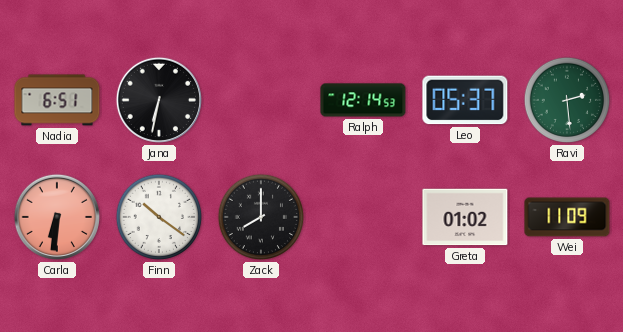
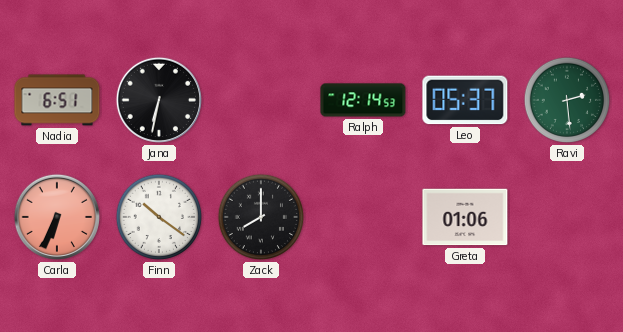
Carla: 6:31 -> 6:34 (57, 217)
Greta: 01:02 -> 01:06 (465, 217)
Wei: 11:09 -> none (567, 217)
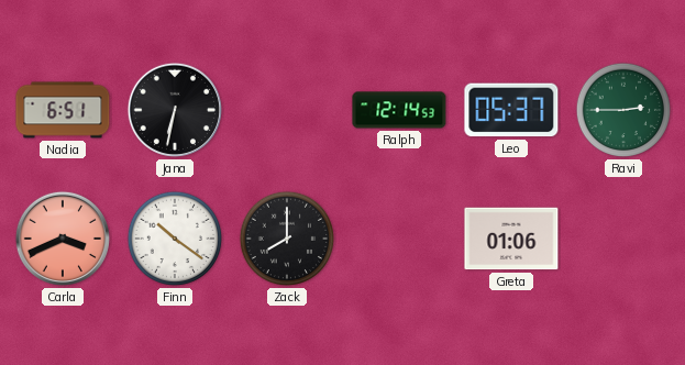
Ravi: 2:29 -> 2:45 (623, 110)
Carla: 6:34 -> 3:41 (63, 239)
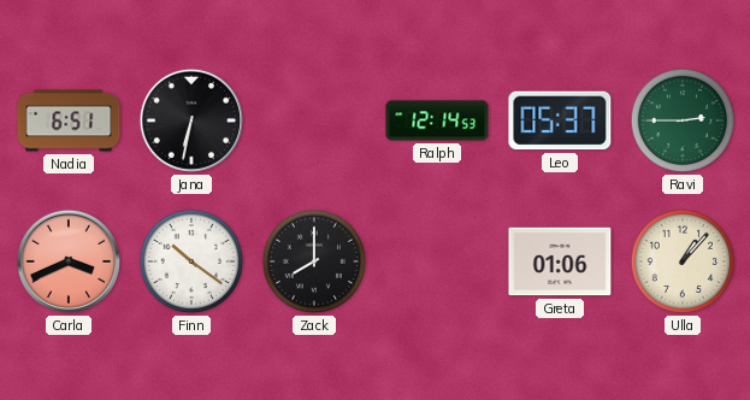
Ulla: none -> 1:07 (683, 261)
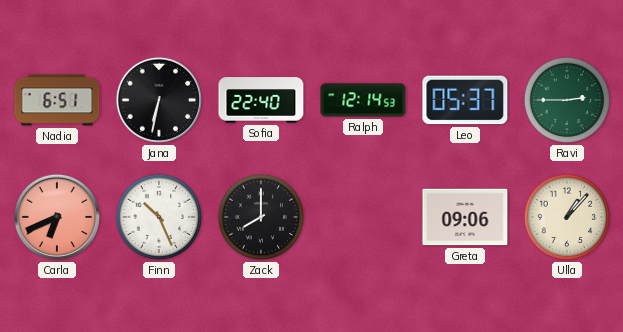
Sofia: none -> 22:40 (261, 100)
Carla: 3:41 -> 6:41 (57, 217)
Finn: 10:21 -> 10:26 (159, 217)
Greta: 01:06 -> 09:06 (465, 217)
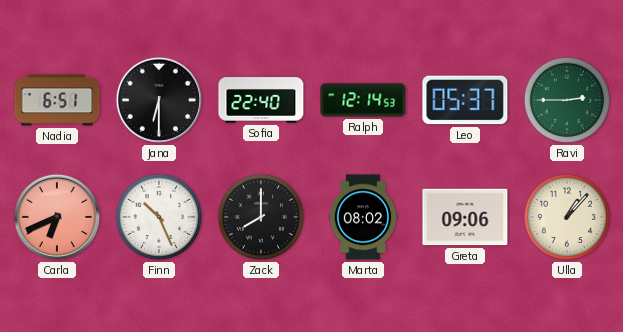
Jana: 6:32 -> 6:30 (159, 100)
Marta: none -> 08:02 (363, 217)
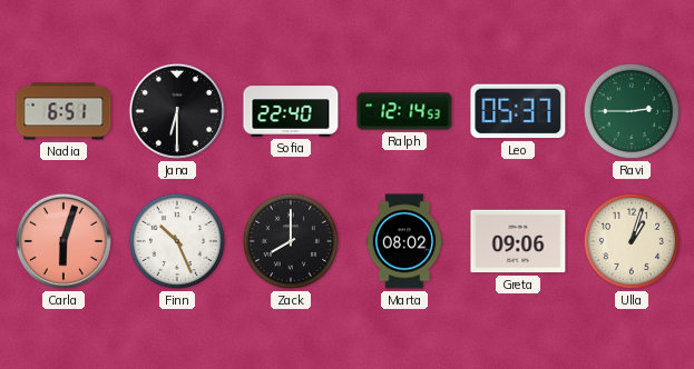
Carla: 6:41 -> 6:03 (63, 241)
Ulla: 1:07 -> 1:03 (632, 241)
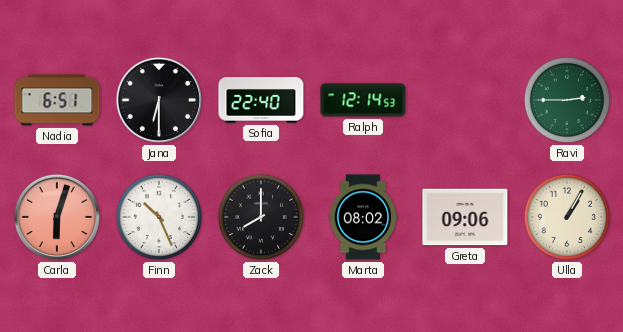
Leo: 05:37 -> none (518, 111)
Ulla: 1:03 -> 1:05 (567, 217)
